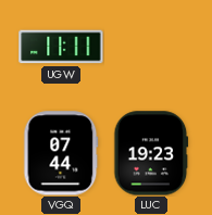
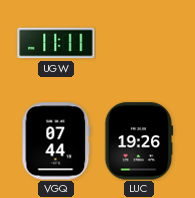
LUC: 19:23 -> 19:26 (139, 141)
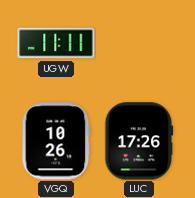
VGQ: 07:44 -> 10:26 (56, 141)
LUC: 19:26 -> 17:26 (139, 141)
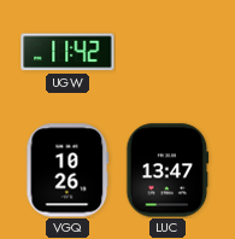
UGW: 11:11 -> 11:42 (67, 52)
LUC: 17:26 -> 13:47 (168, 170)
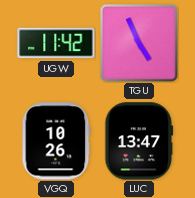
TGU: none -> 4:56 (139, 43)
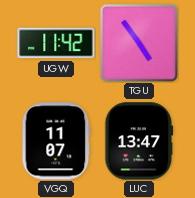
TGU: 4:56 -> 4:54 (139, 43)
VGQ: 10:26 -> 11:07 (56, 141)
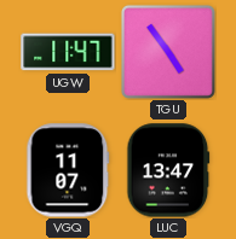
UGW: 11:42 -> 11:47 (68, 52)
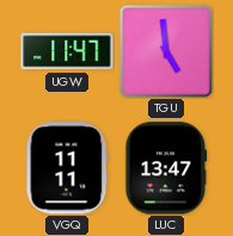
TGU: 4:54 -> 4:59 (166, 51)
VGQ: 11:07 -> 11:11 (67, 168)
